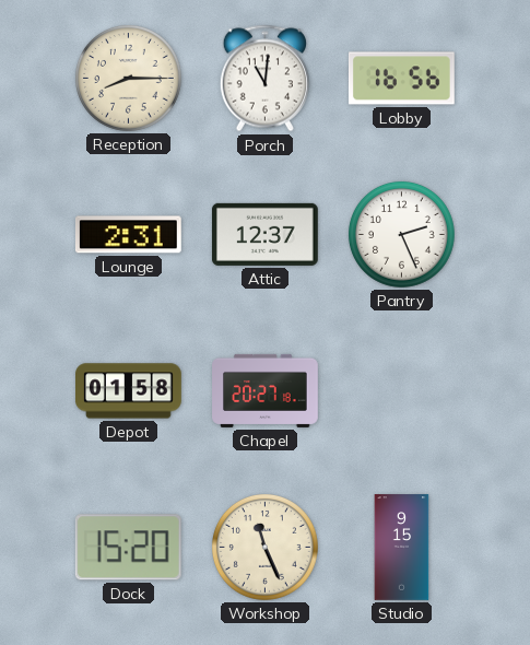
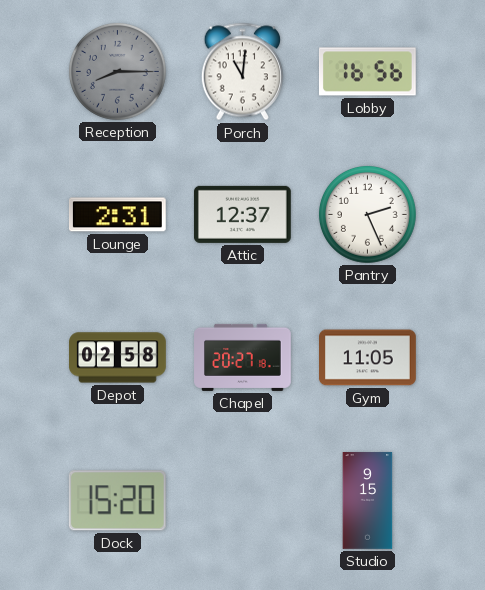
Reception dial: cream -> grey (117, 71)
Depot: 01:58 -> 02:58 (118, 358)
Gym: none -> 11:05 (368, 358)
Workshop: 11:26 -> none (264, 547)
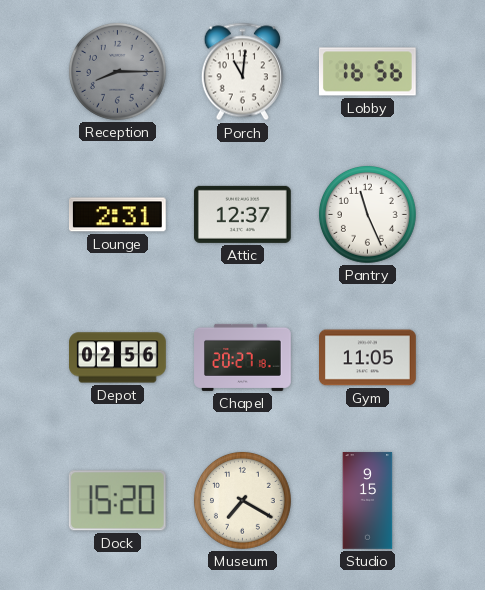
Pantry: 2:26 -> 11:26 (367, 214)
Depot: 02:58 -> 02:56 (118, 358)
Museum: none -> 7:20 (242, 500)
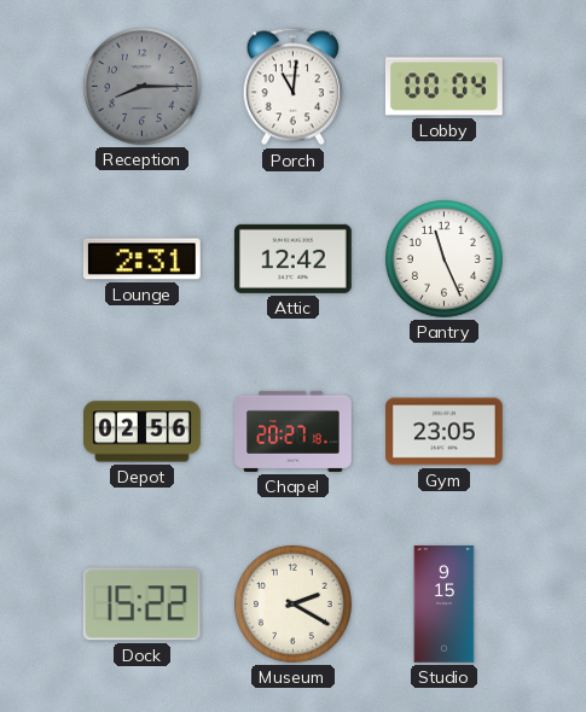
Lobby: 16:56 -> 00:04 (443, 87)
Attic: 12:37 -> 12:42 (294, 258)
Gym: 11:05 -> 23:05 (445, 432)
Dock: 15:20 -> 15:22 (141, 605)
Museum: 7:20 -> 2:20 (292, 603)
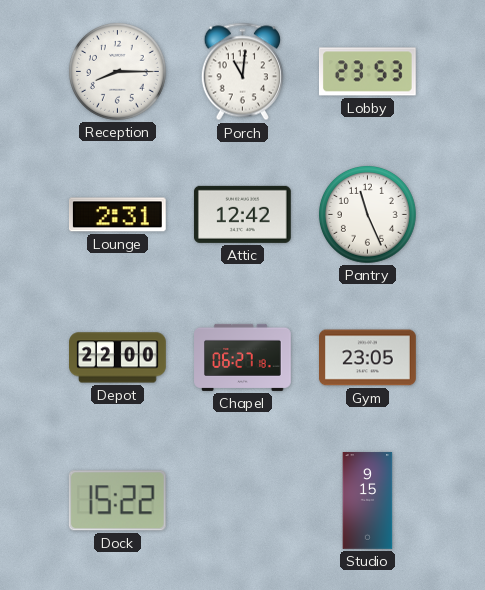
Reception dial: grey -> white (117, 71)
Lobby: 00:04 -> 23:53 (367, 72)
Depot: 02:56 -> 22:00 (118, 358)
Chapel: 20:27 -> 06:27 (243, 357)
Museum: 2:20 -> none (292, 603)
